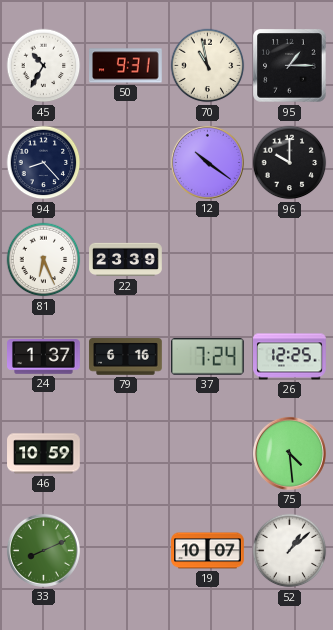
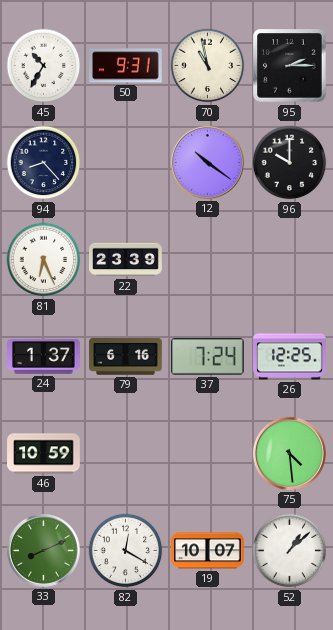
95: 1:15 -> 2:15 (290, 66)
82: none -> 12:20 (126, 551)
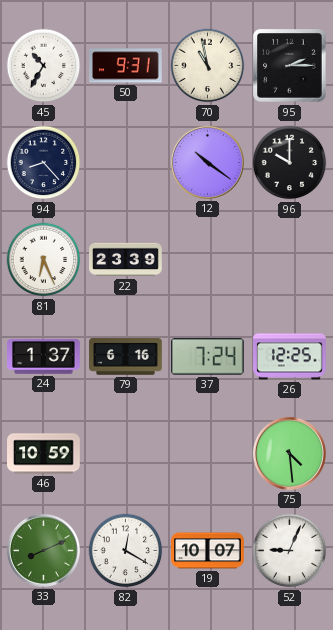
52: 1:08 -> 9:04 (290, 551)
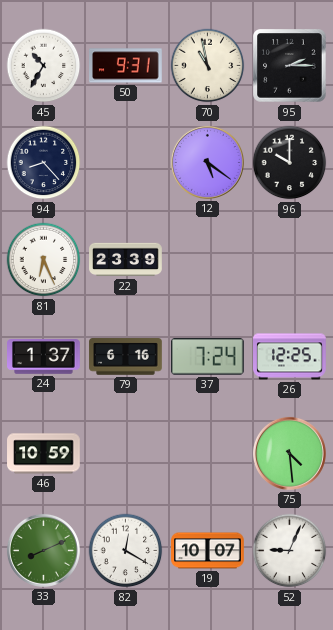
12: 10:21 -> 5:21 (207, 162)
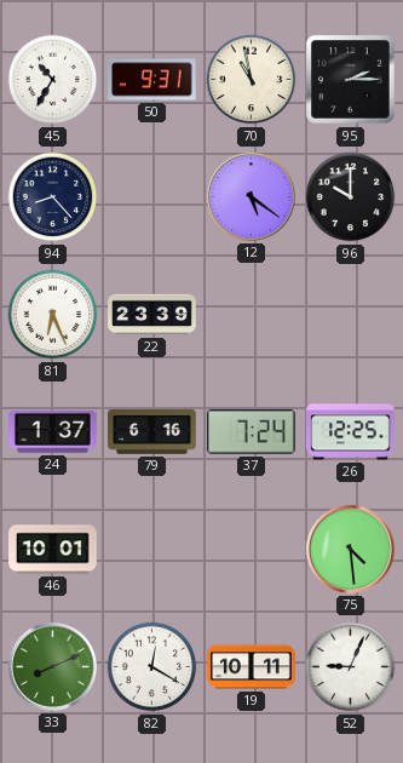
46: 10:59 -> 10:01 (53, 550)
19: 10:07 -> 10:11 (252, 667)
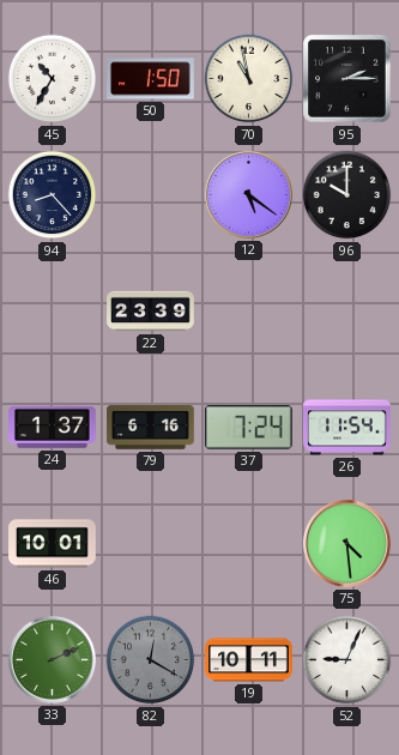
50: 9:31 -> 1:50 (151, 79)
81: 6:26 -> none (53, 315)
26: 12:25 -> 11:54 (347, 428)
33: 8:11 -> 2:11 (52, 659)
82 dial: white -> grey (151, 660)
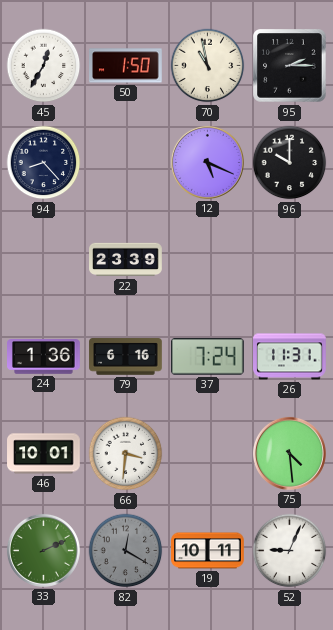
45: 10:35 -> 12:35 (44, 66)
12: 5:21 -> 5:19 (207, 162)
24: 1:37 -> 1:36 (44, 357)
26: 11:54 -> 11:31 (290, 357)
66: none -> 3:31 (126, 454)
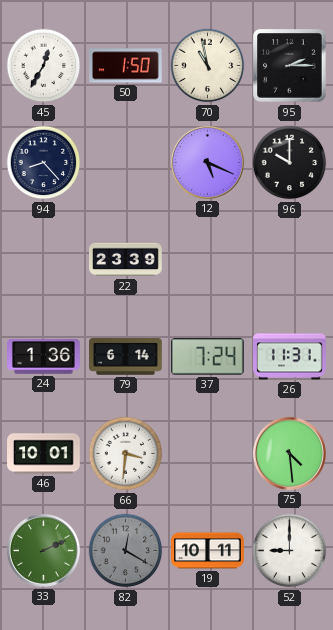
79: 6:16 -> 6:14 (126, 357)
52: 9:04 -> 9:00 (290, 551)
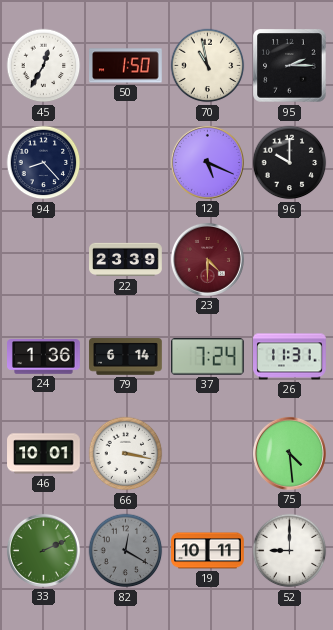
23: none -> 4:30 (207, 259)
66: 3:31 -> 3:17 (126, 454)
